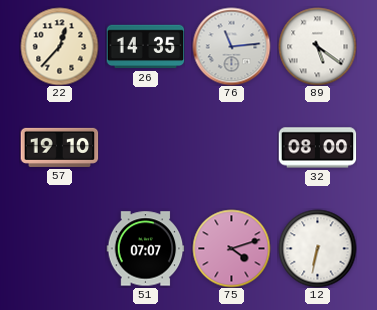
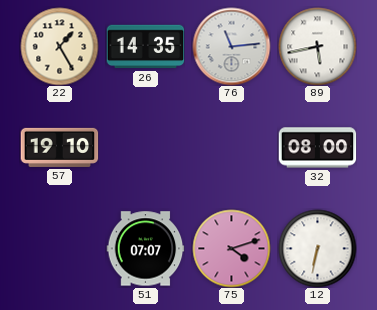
22: 12:37 -> 1:25 (59, 46)
89: 5:21 -> 5:43 (317, 46)
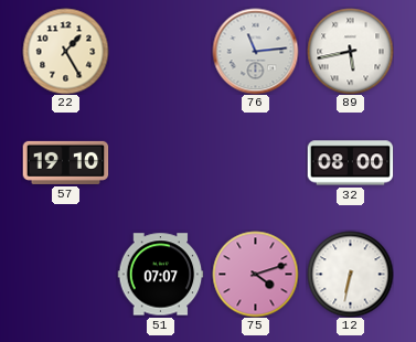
26: 14:35 -> none (145, 47)
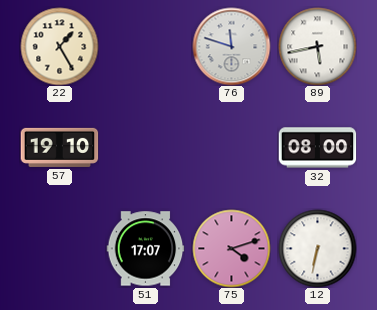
76: 11:14 -> 11:48 (231, 46)
51: 07:07 -> 17:07 (145, 249)
